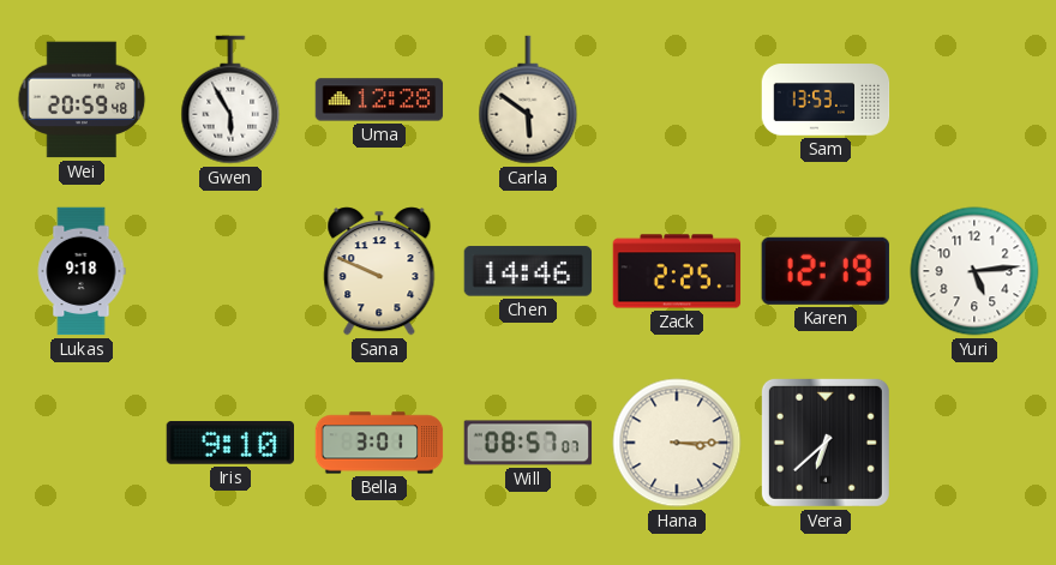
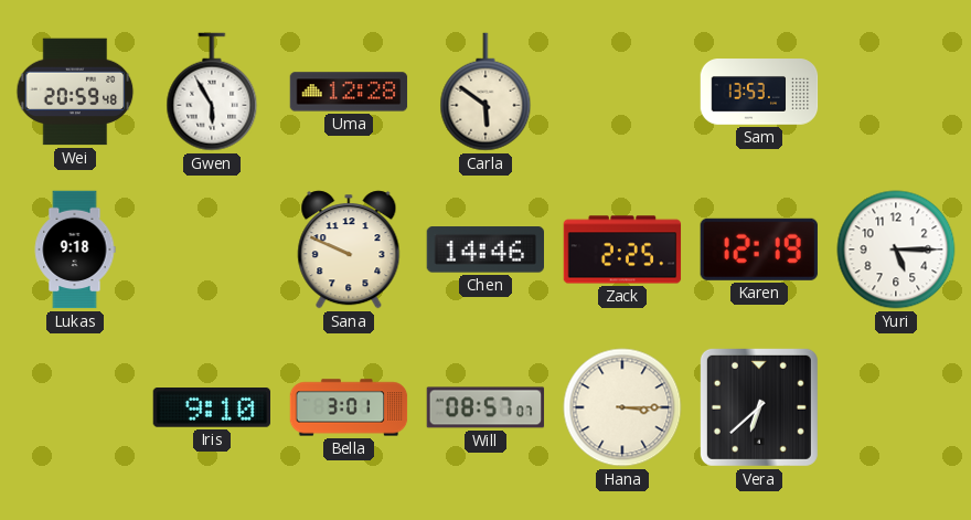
Yuri: 5:14 -> 5:15 (896, 250)
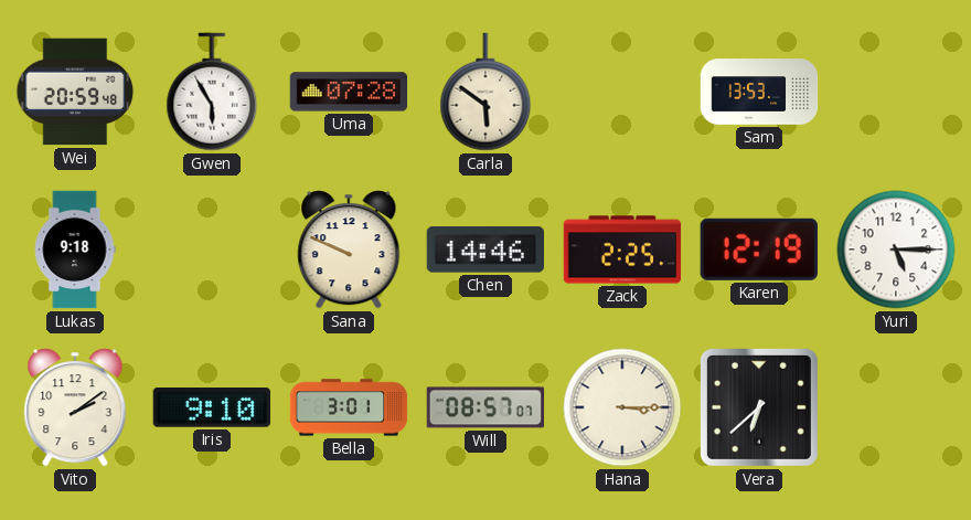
Uma: 12:28 -> 07:28 (349, 92)
Vito: none -> 2:09 (75, 407)
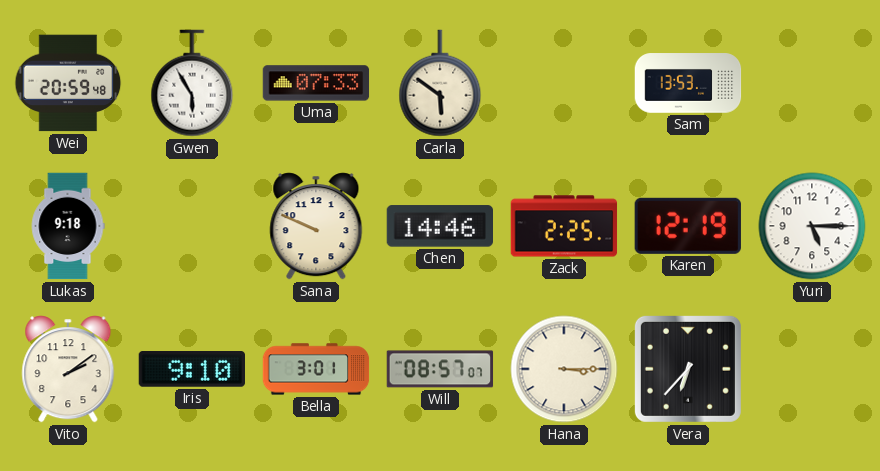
Uma: 07:28 -> 07:33 (316, 83)
Vera: 6:38 -> 6:37 (688, 369)
